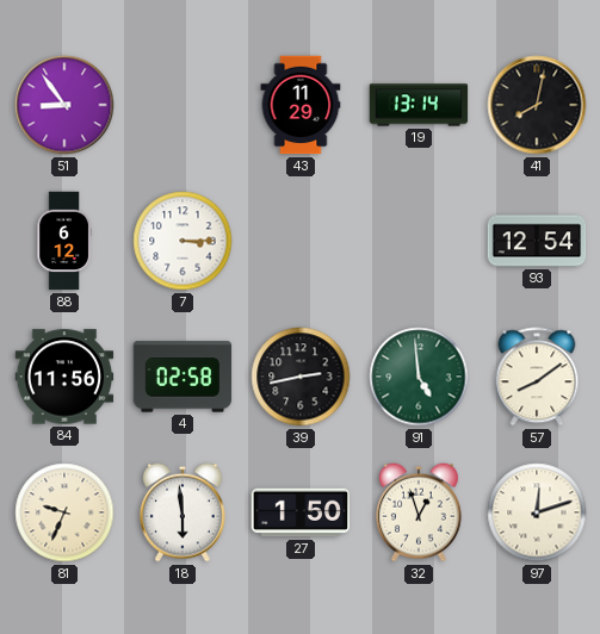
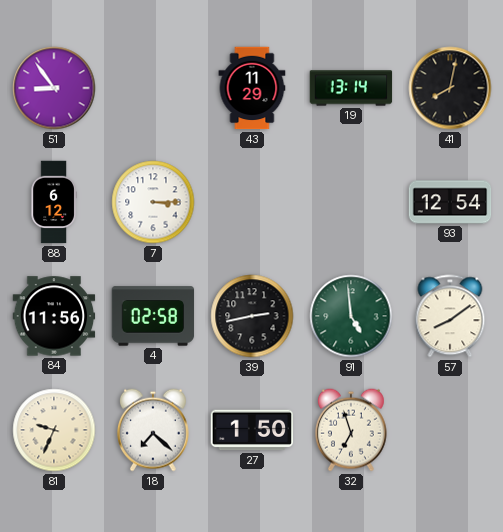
18: 5:59 -> 7:22 (153, 430)
32: 12:57 -> 6:57 (351, 430)
97: 12:12 -> none (537, 512)
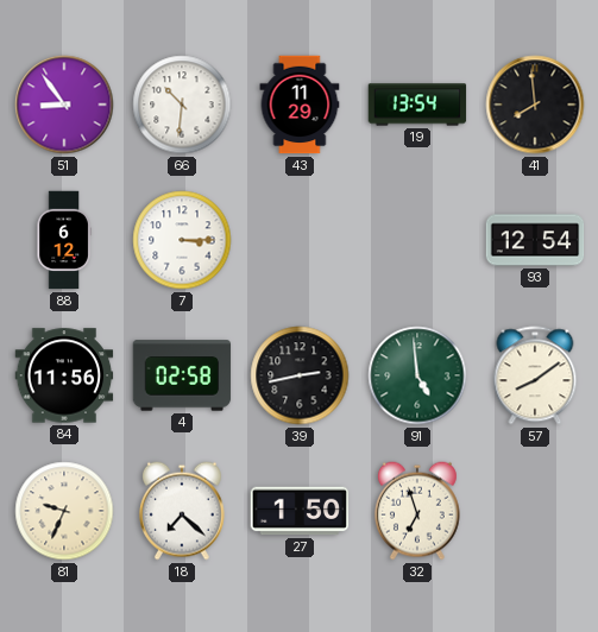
66: none -> 10:31 (182, 105)
19: 13:14 -> 13:54 (417, 105)
41: 8:02 -> 7:59 (535, 105)
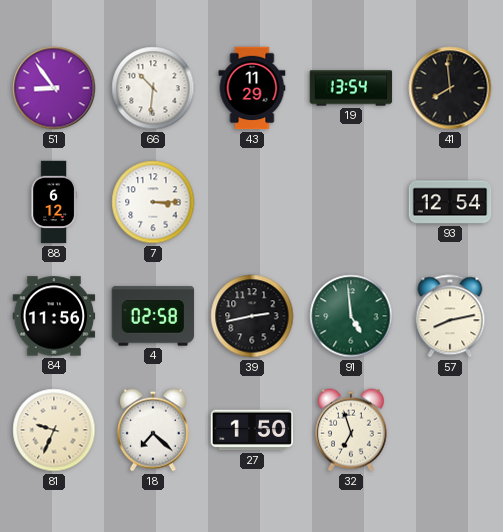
57: 8:09 -> 8:13 (450, 316)
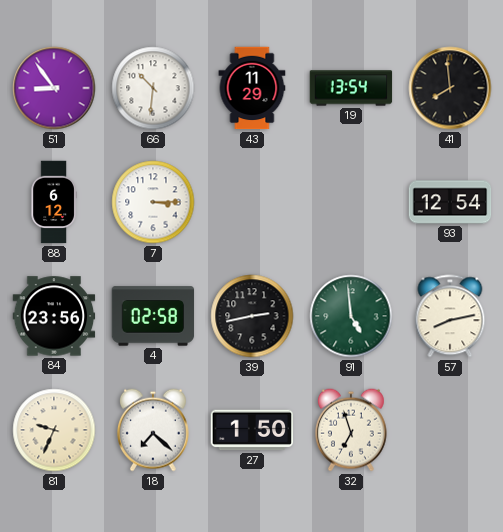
84: 11:56 -> 23:56 (54, 316)
